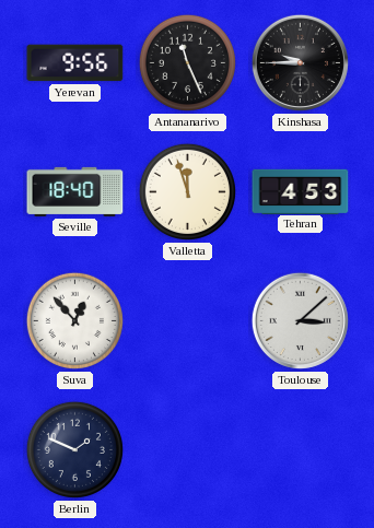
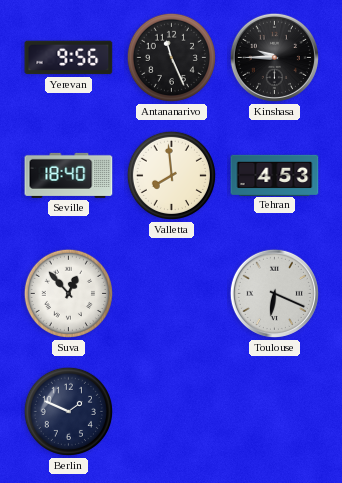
Valletta: 11:57 -> 7:59 (171, 175)
Toulouse: 3:08 -> 6:19 (274, 293)
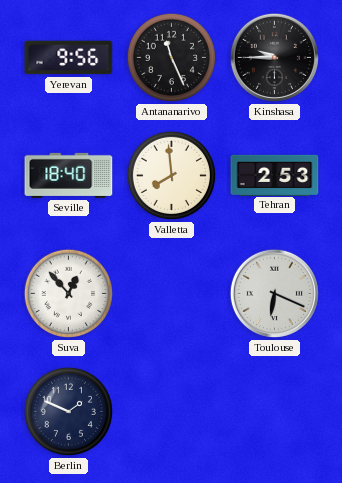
Tehran: 4:53 -> 2:53 (275, 175)
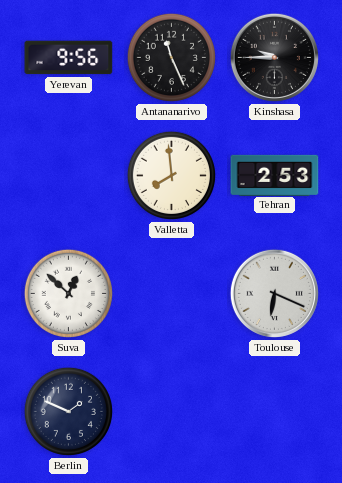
Seville: 18:40 -> none (69, 175)
Suva: 12:53 -> 12:52 (68, 293)
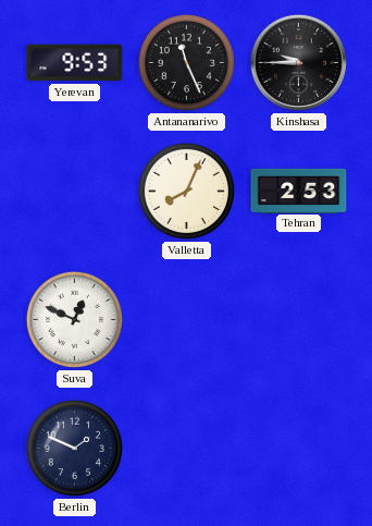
Yerevan: 9:56 -> 9:53 (75, 63)
Valletta: 7:59 -> 8:04 (186, 191)
Suva: 12:52 -> 12:49 (74, 319)
Toulouse: 6:19 -> none (274, 293)
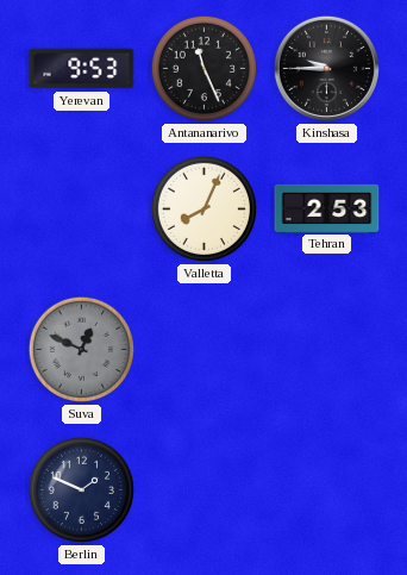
Suva dial: white -> grey (81, 349)
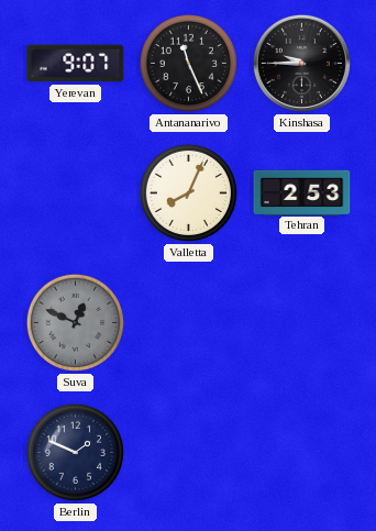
Yerevan: 9:53 -> 9:07 (76, 64)
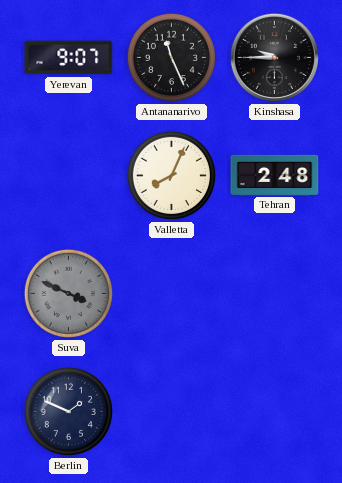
Tehran: 2:53 -> 2:48 (275, 175)
Suva: 12:49 -> 3:49 (68, 293)
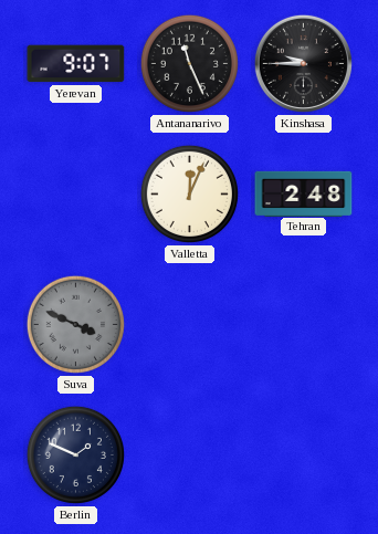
Valletta: 8:04 -> 12:04 (189, 193)
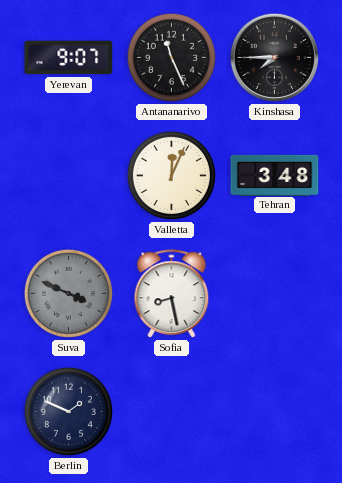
Kinshasa: 9:45 -> 7:45 (274, 57)
Tehran: 2:48 -> 3:48 (275, 175)
Sofia: none -> 8:28 (172, 294)
